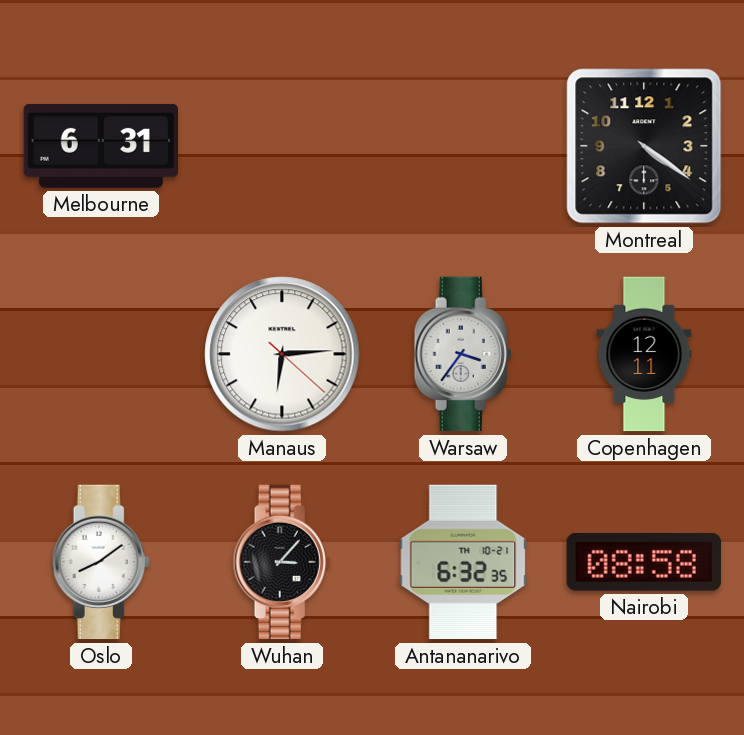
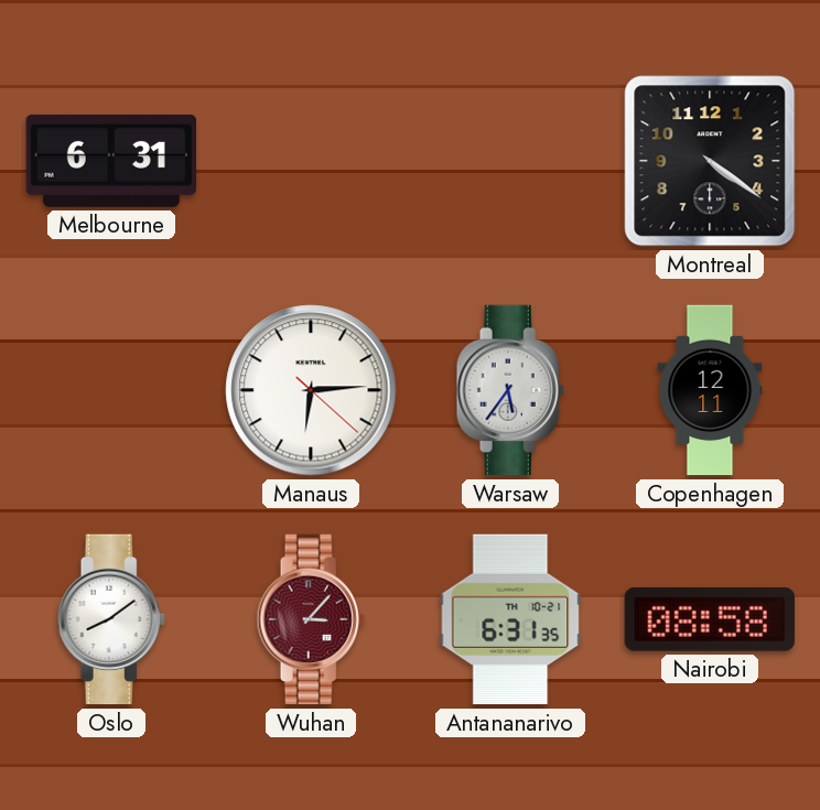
Warsaw: 3:36 -> 5:36 (510, 390)
Wuhan dial: black -> burgundy (311, 619)
Antananarivo: 6:32 -> 6:31 (510, 619)
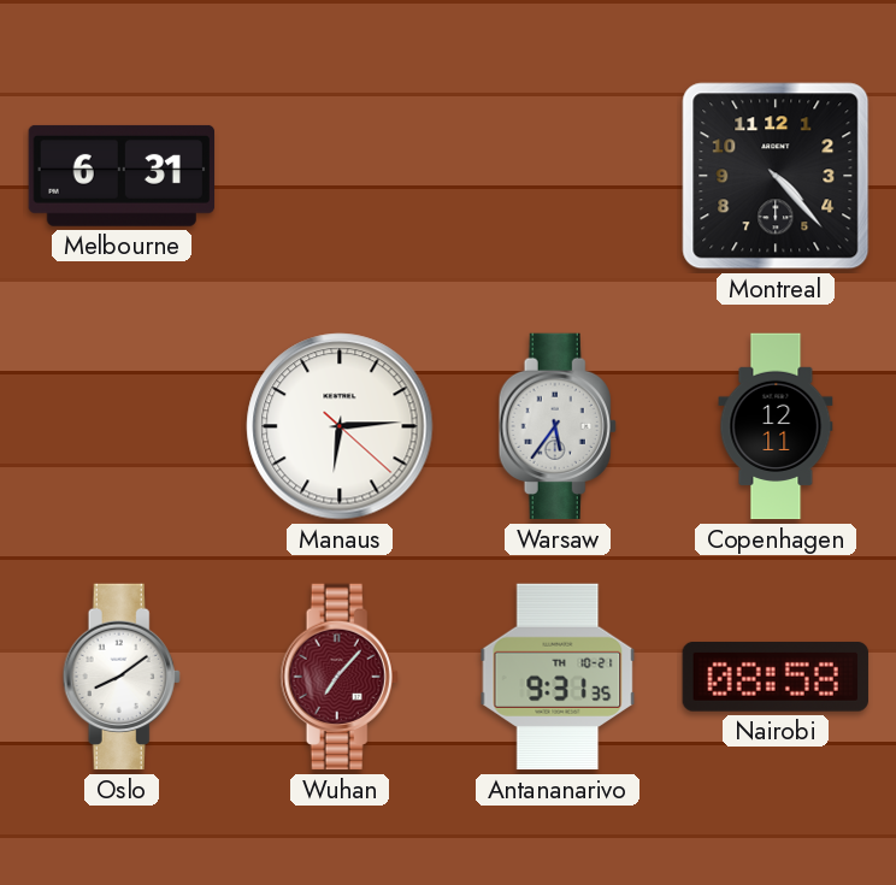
Montreal: 4:21 -> 4:23 (776, 176)
Wuhan: 3:07 -> 7:07 (340, 677)
Antananarivo: 6:31 -> 9:31 (558, 677)
